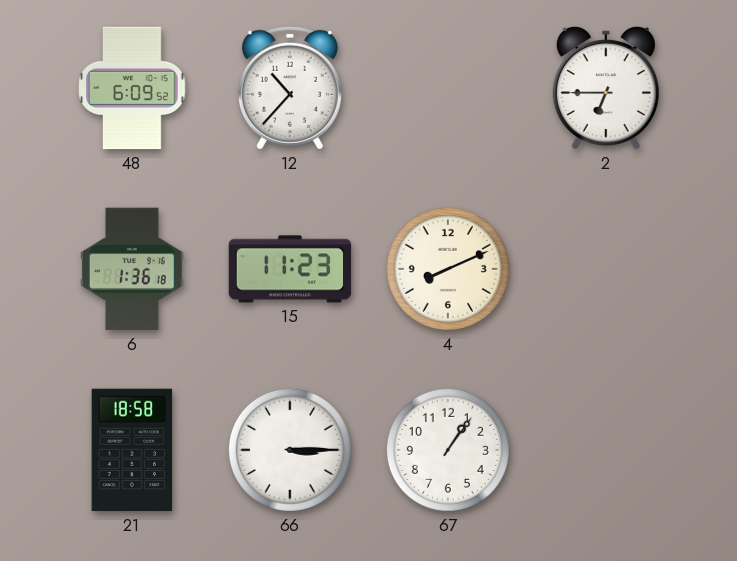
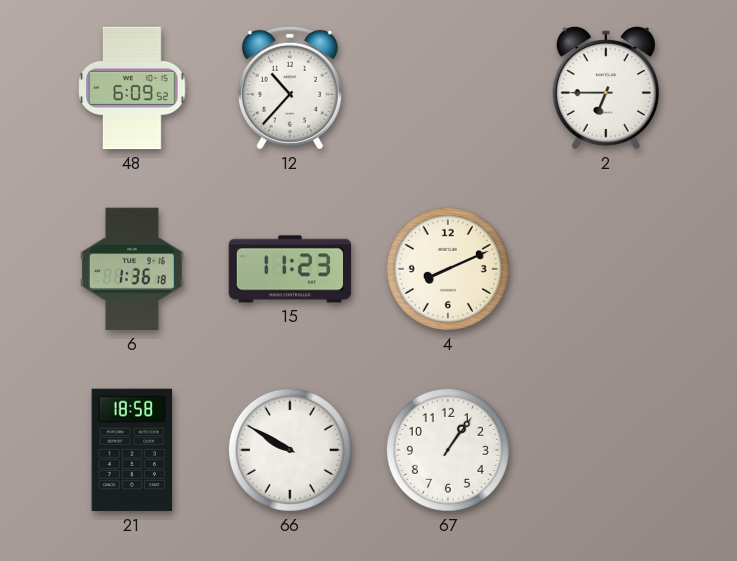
66: 3:15 -> 9:50 (290, 450)
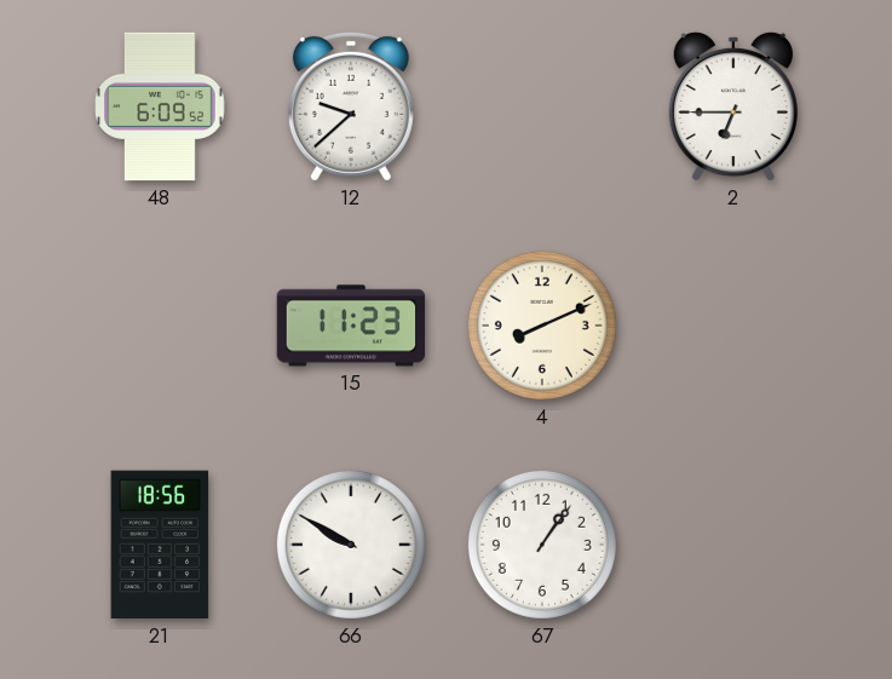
12: 10:37 -> 9:38 (351, 107)
6: 1:36 -> none (133, 269)
21: 18:58 -> 18:56 (160, 545)
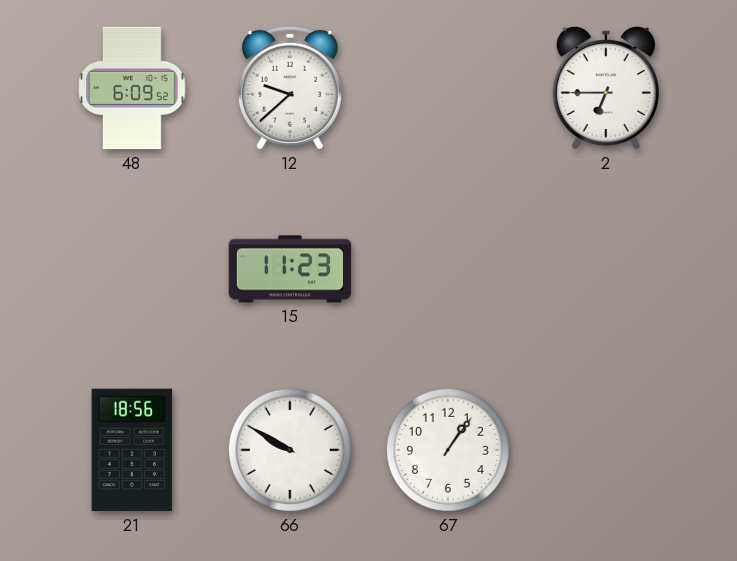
4: 8:11 -> none (542, 326)
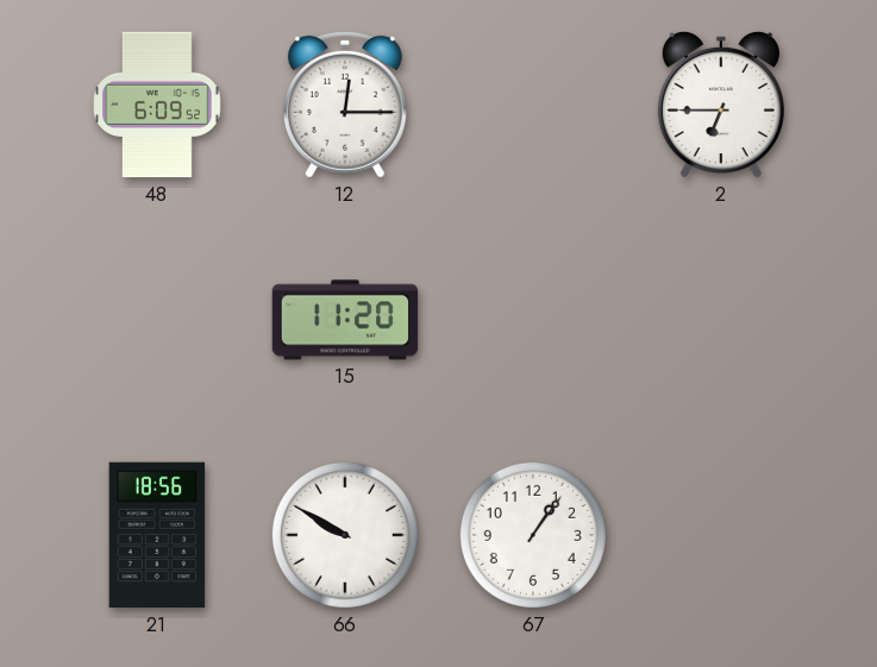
12: 9:38 -> 12:15 (345, 105)
15: 11:23 -> 11:20 (345, 320)
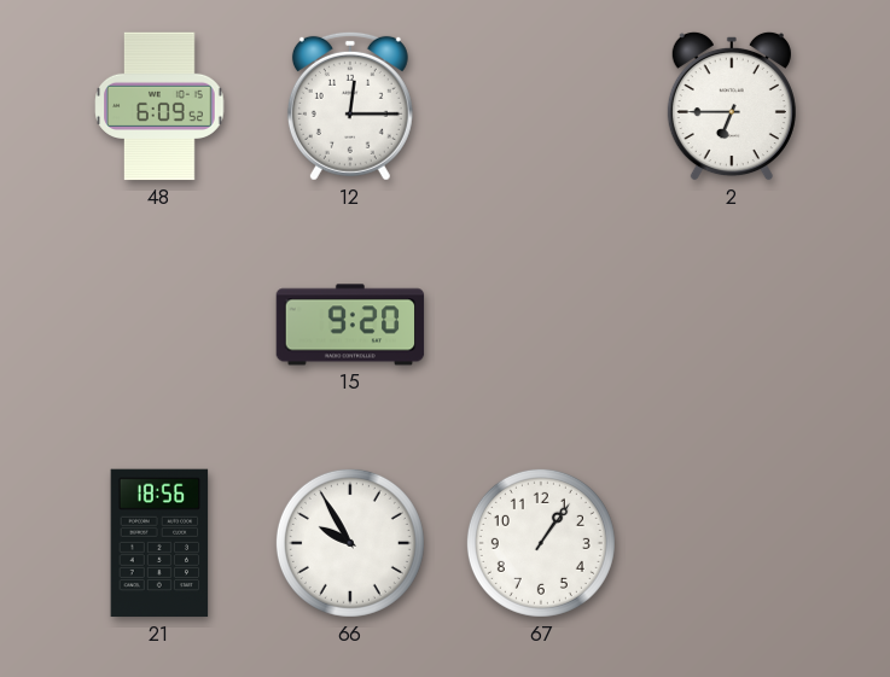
15: 11:20 -> 9:20 (350, 325)
66: 9:50 -> 9:55 (350, 543)
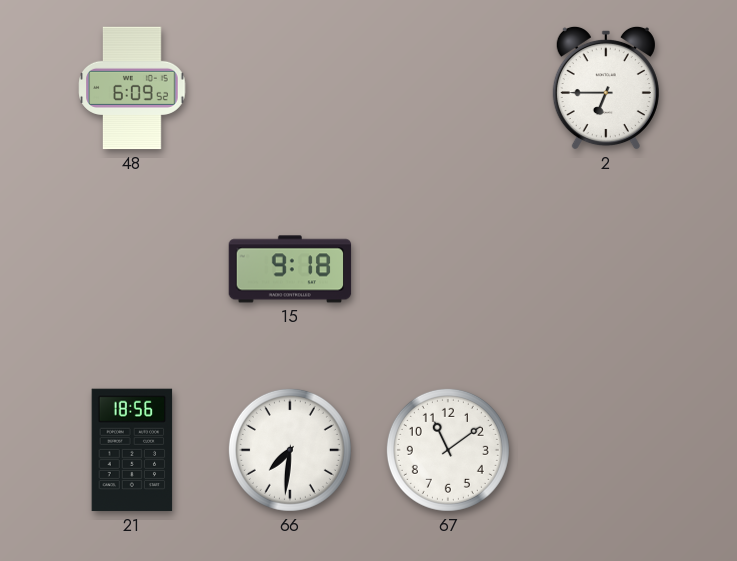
12: 12:15 -> none (350, 106)
15: 9:20 -> 9:18 (290, 269)
66: 9:55 -> 7:31 (290, 450)
67: 1:06 -> 11:09 (448, 450)
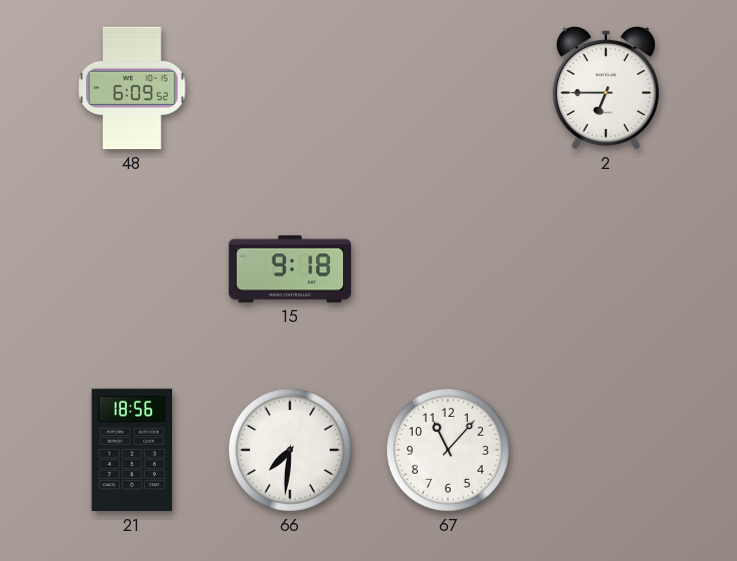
67: 11:09 -> 11:07 (448, 450)
